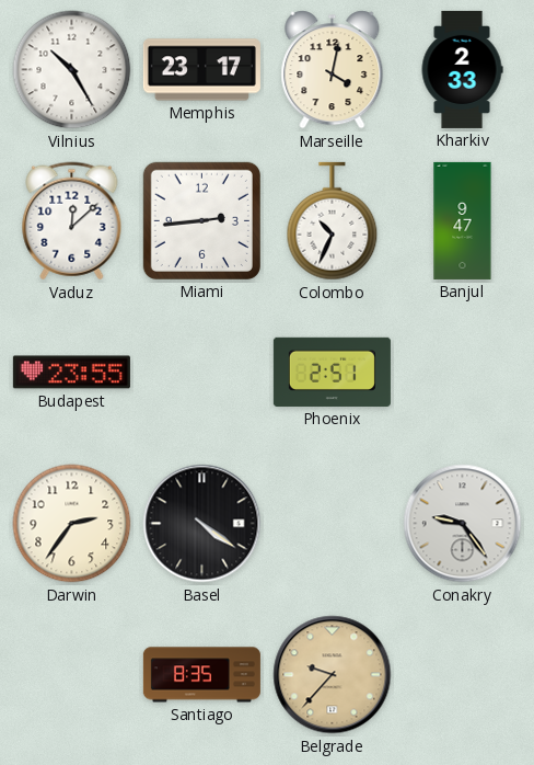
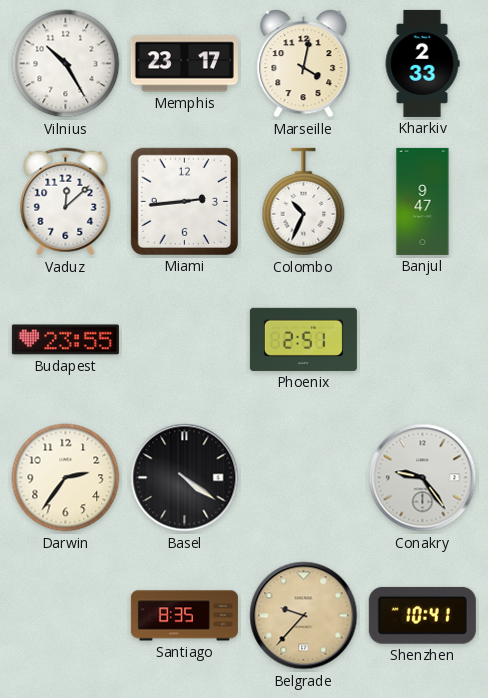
Shenzhen: none -> 10:41 (422, 615)
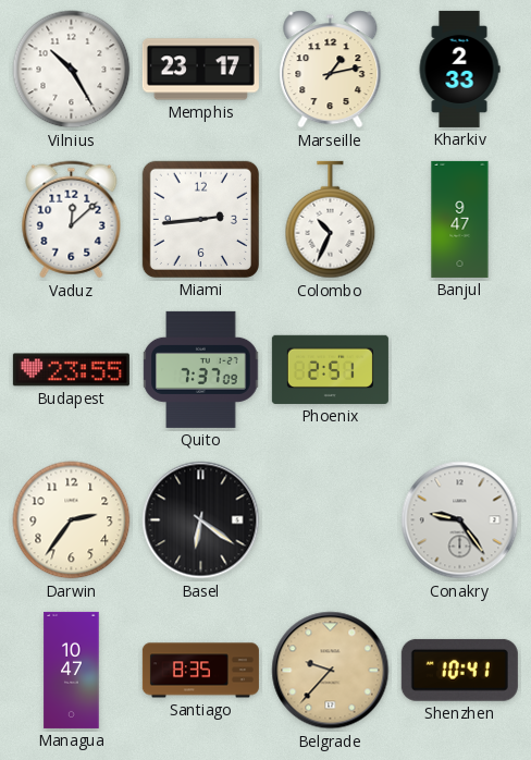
Marseille: 4:02 -> 1:13 (331, 70)
Quito: none -> 7:37 (201, 369)
Basel: 4:21 -> 6:21 (201, 520)
Managua: none -> 10:47 (72, 670)
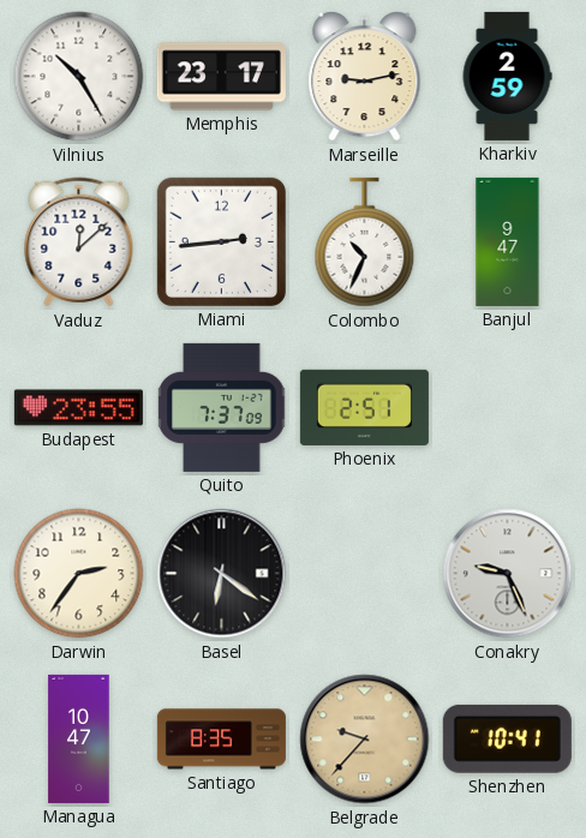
Marseille: 1:13 -> 9:13 (365, 77)
Kharkiv: 2:33 -> 2:59 (507, 76)
Conakry: 9:24 -> 9:26 (508, 574)
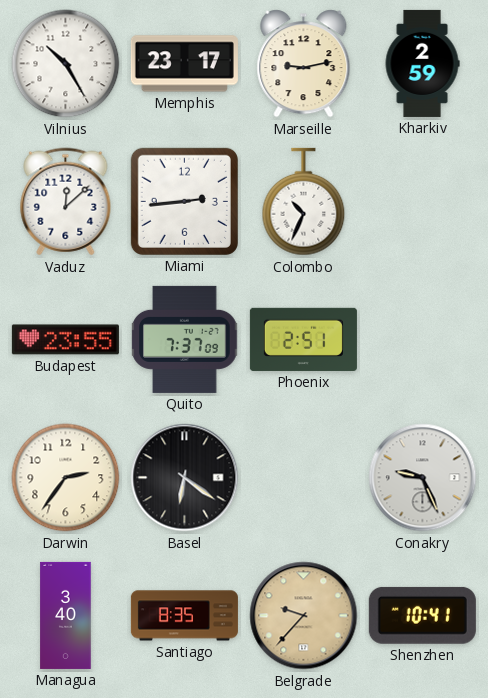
Banjul: 9:47 -> none (508, 241)
Managua: 10:47 -> 3:40 (66, 615)
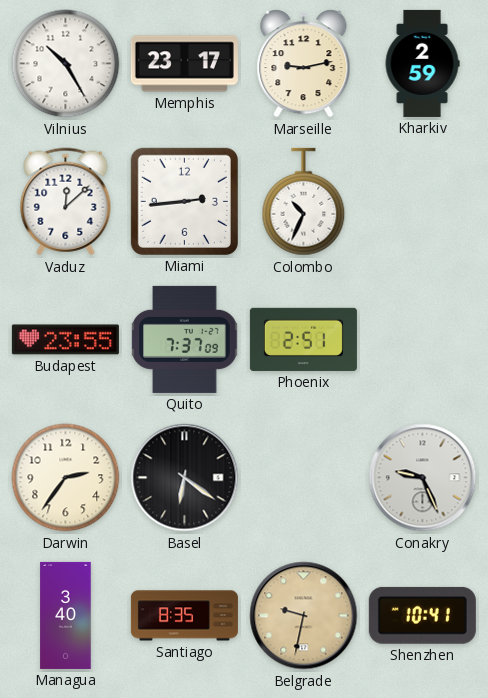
Belgrade: 9:37 -> 9:32 (304, 616)
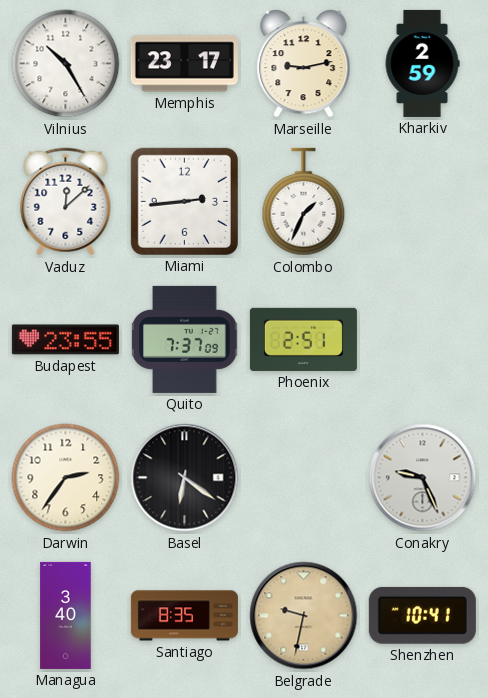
Colombo: 10:34 -> 1:34 (304, 202)
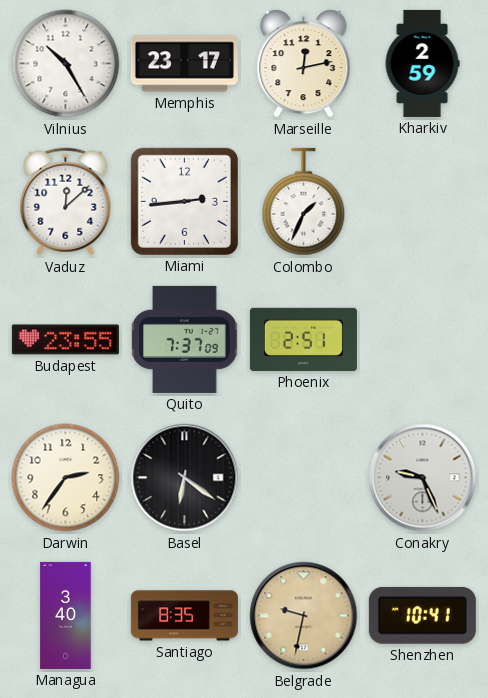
Marseille: 9:13 -> 12:13 (304, 64)
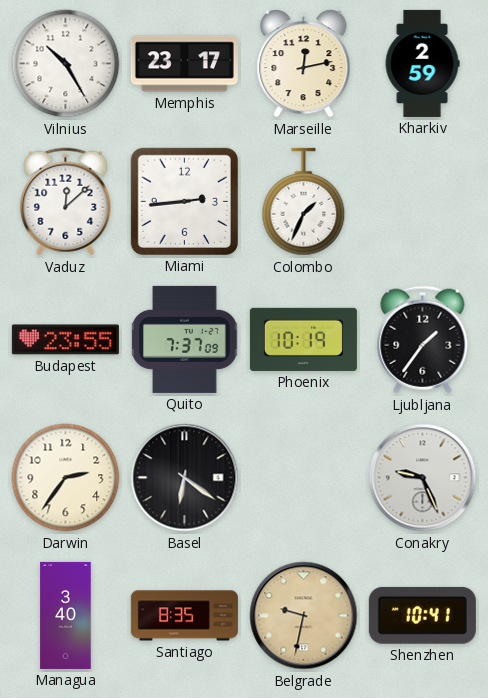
Phoenix: 2:51 -> 10:19 (303, 339)
Ljubljana: none -> 1:36 (423, 340)
